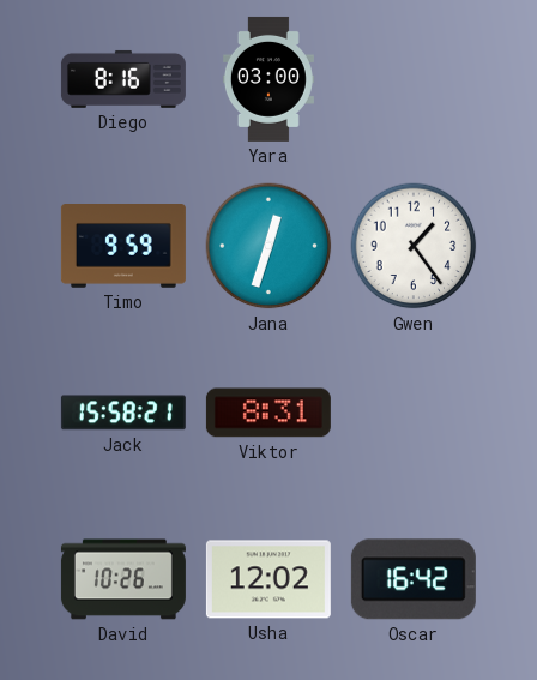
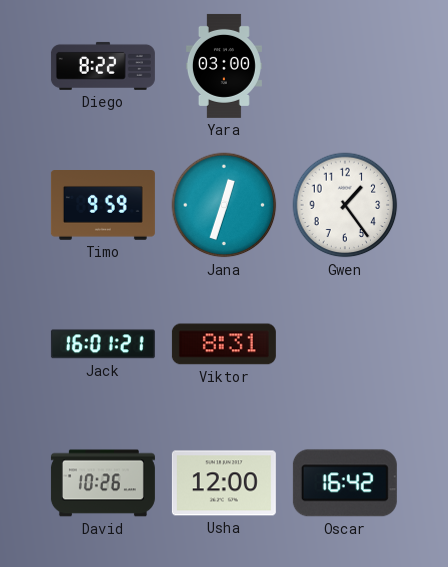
Diego: 8:16 -> 8:22 (103, 66)
Jack: 15:58 -> 16:01 (103, 344)
Usha: 12:02 -> 12:00 (224, 483)
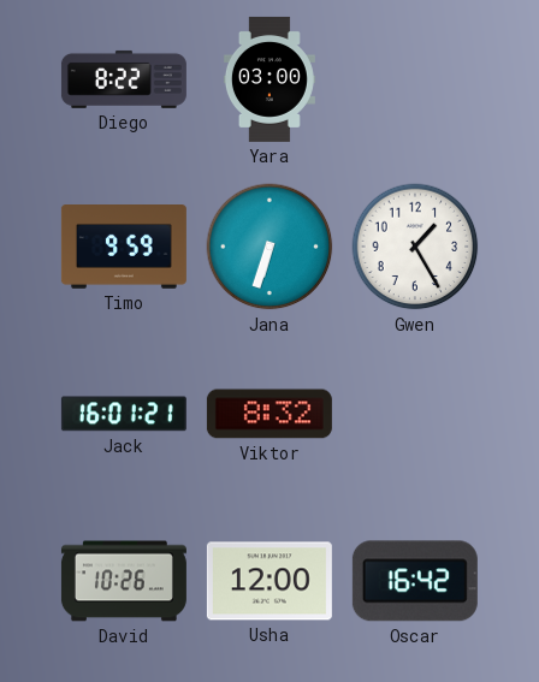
Jana: 12:33 -> 6:33 (269, 247)
Gwen: 1:24 -> 1:25 (415, 247)
Viktor: 8:31 -> 8:32 (269, 414)
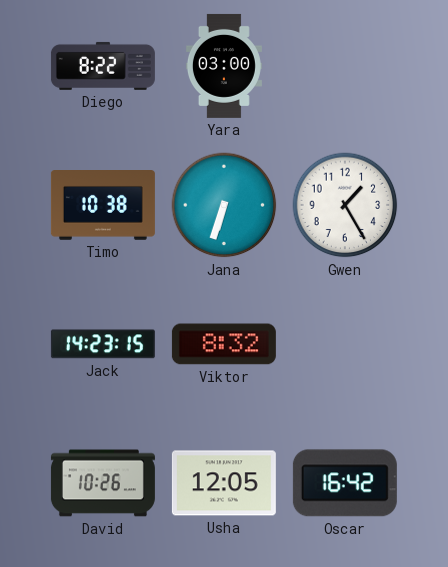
Timo: 9:59 -> 10:38 (103, 206)
Jack: 16:01 -> 14:23 (103, 344)
Usha: 12:00 -> 12:05 (224, 483)
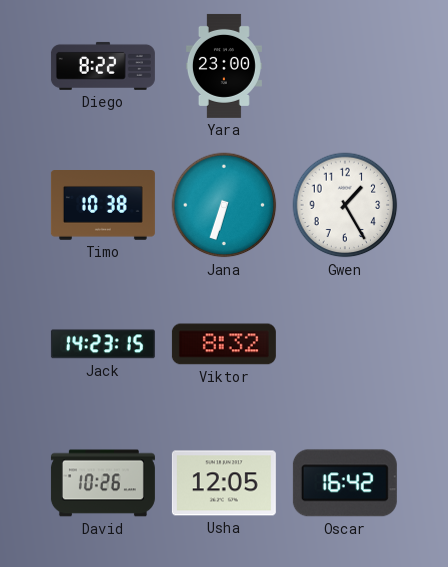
Yara: 03:00 -> 23:00 (224, 66)
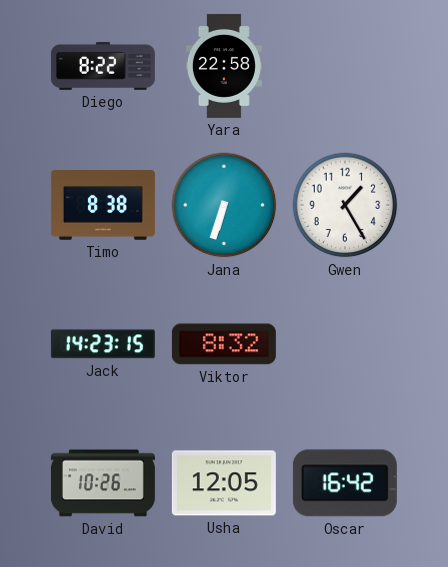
Yara: 23:00 -> 22:58 (224, 66)
Timo: 10:38 -> 8:38 (103, 206)
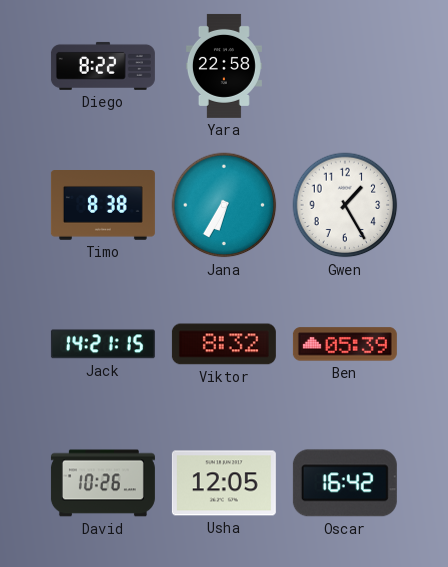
Jana: 6:33 -> 6:35 (224, 205)
Jack: 14:23 -> 14:21 (103, 344)
Ben: none -> 05:39 (345, 344)
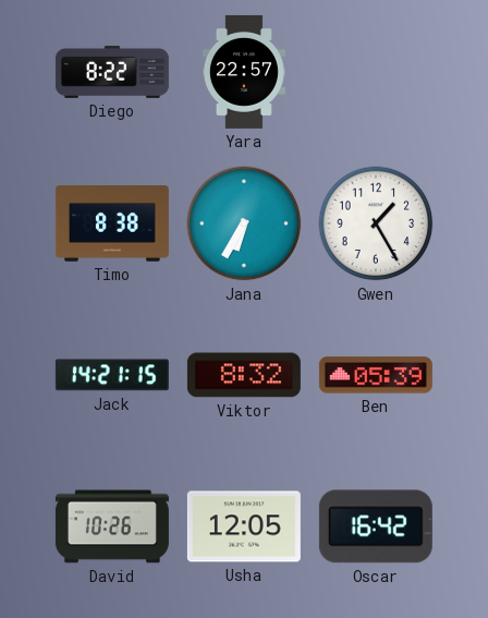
Yara: 22:58 -> 22:57 (244, 72)
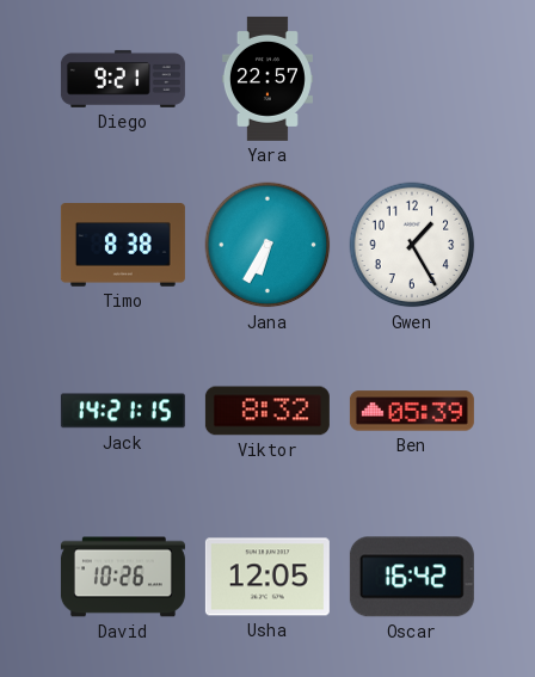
Diego: 8:22 -> 9:21 (123, 79)
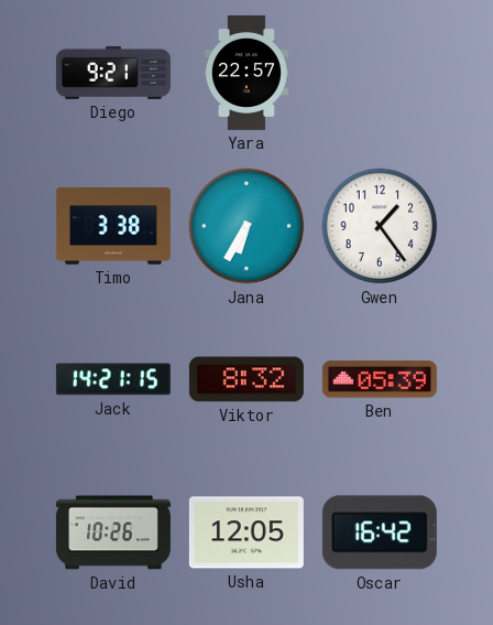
Timo: 8:38 -> 3:38 (113, 227)
Gwen: 1:25 -> 1:24 (380, 226)
